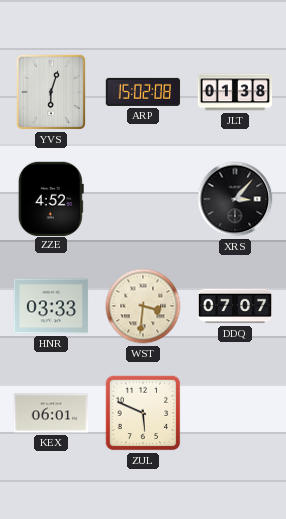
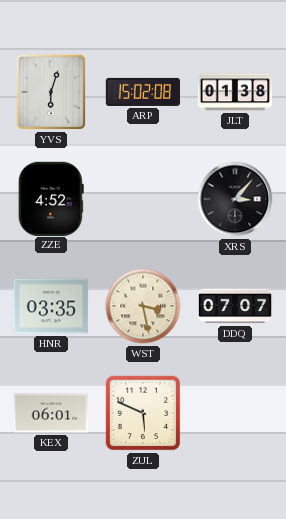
HNR: 03:33 -> 03:35 (51, 306)
WST: 3:31 -> 3:28 (143, 306)
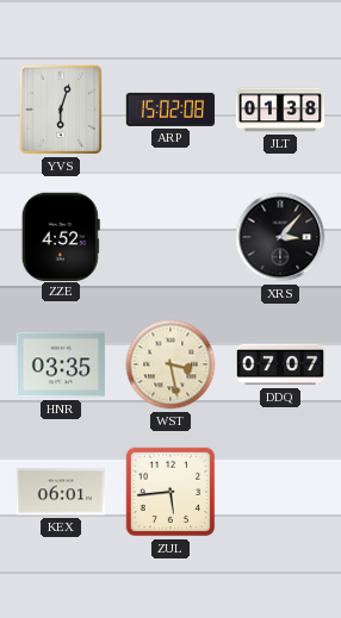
ZUL: 5:49 -> 5:44 (170, 492)
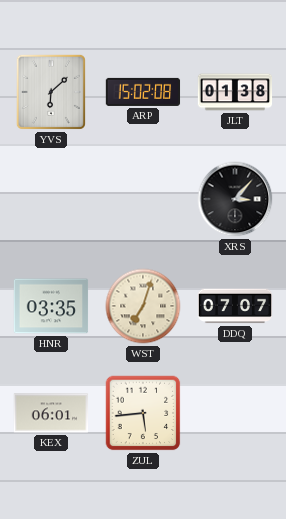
YVS: 6:03 -> 6:08 (51, 92)
ZZE: 4:52 -> none (61, 236)
WST: 3:28 -> 7:03 (143, 306)
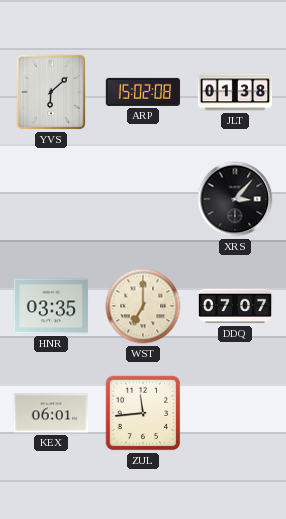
WST: 7:03 -> 7:00 (143, 306)
ZUL: 5:44 -> 11:44 (143, 413)
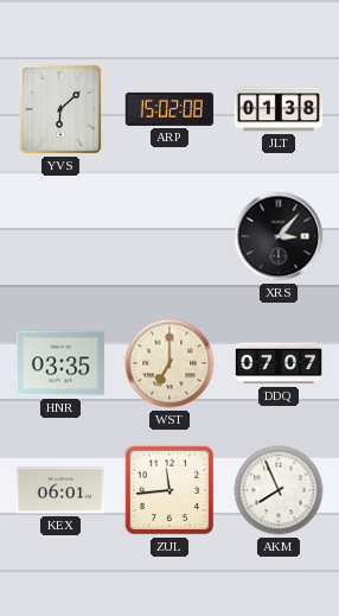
AKM: none -> 7:56 (279, 490)
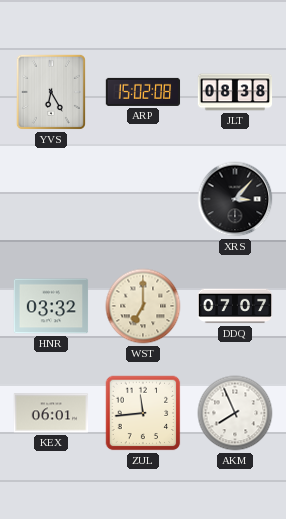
YVS: 6:08 -> 6:25 (51, 92)
JLT: 01:38 -> 08:38 (235, 92)
HNR: 03:35 -> 03:32 (51, 306)
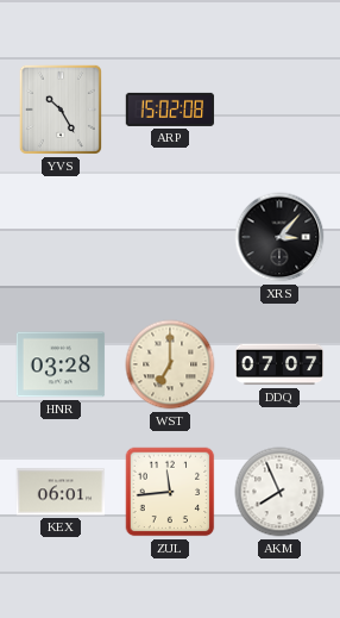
YVS: 6:25 -> 10:25 (61, 110)
JLT: 08:38 -> none (235, 92)
HNR: 03:32 -> 03:28 (61, 364)
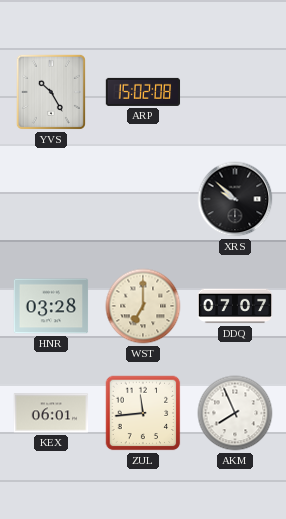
XRS: 3:07 -> 9:52 (235, 199)
